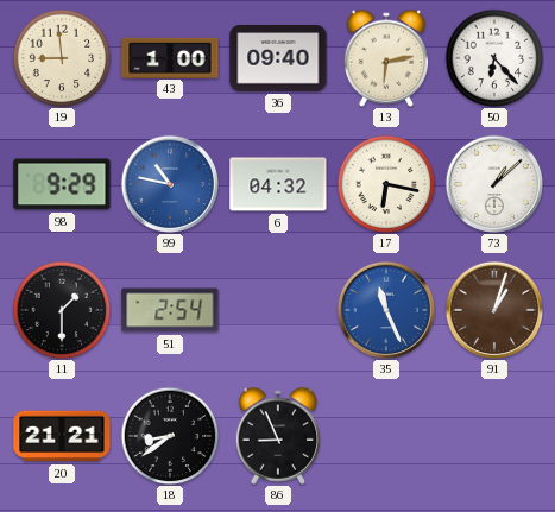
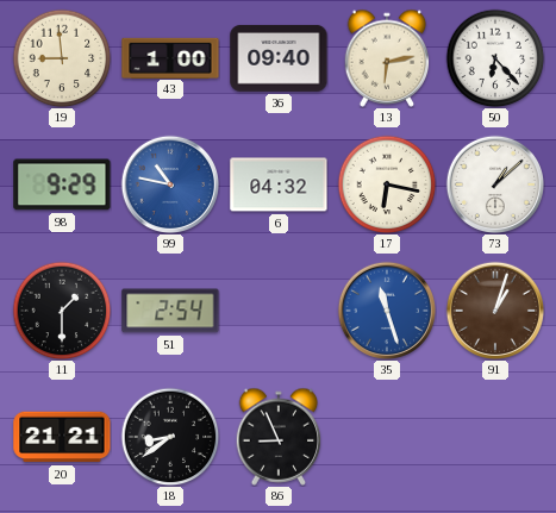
35: 11:26 -> 11:27 (386, 309)
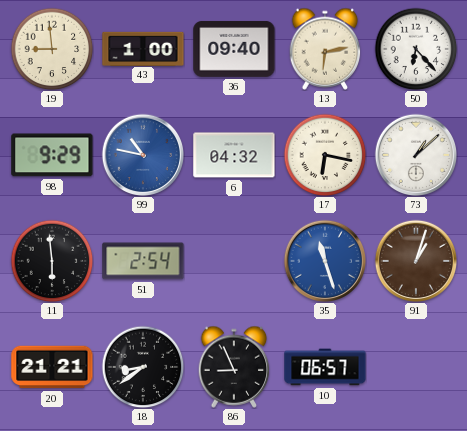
11: 1:30 -> 5:59 (52, 261)
10: none -> 06:57 (325, 367)
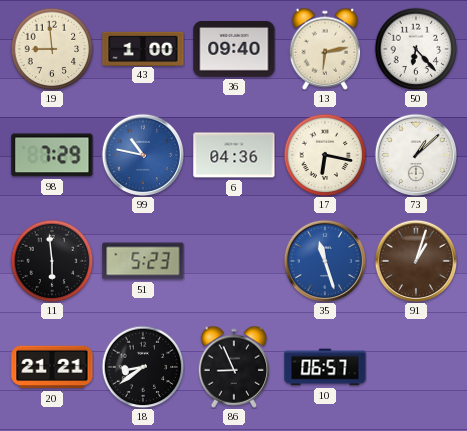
98: 9:29 -> 7:29 (52, 155)
6: 04:32 -> 04:36 (234, 155)
51: 2:54 -> 5:23 (143, 261)
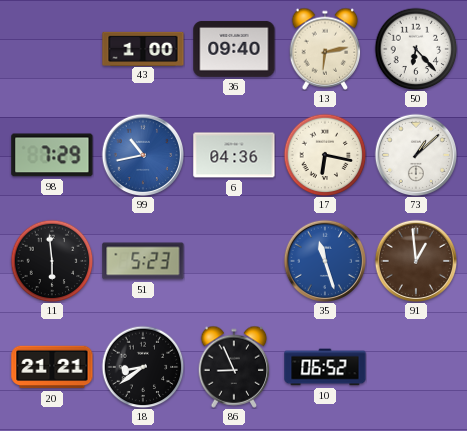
19: 8:59 -> none (52, 49)
99: 10:47 -> 10:43 (142, 154)
91: 1:03 -> 12:59 (415, 260)
10: 06:57 -> 06:52 (325, 367)
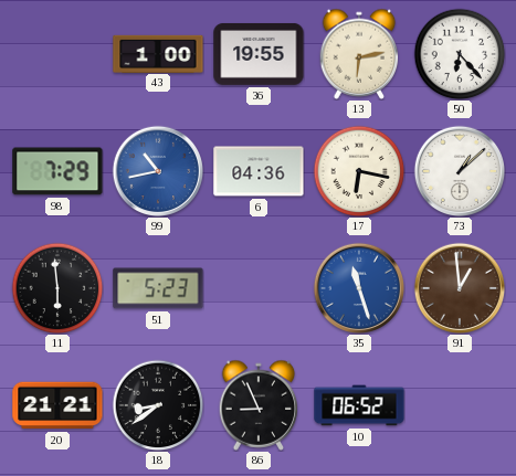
36: 09:40 -> 19:55 (259, 54)
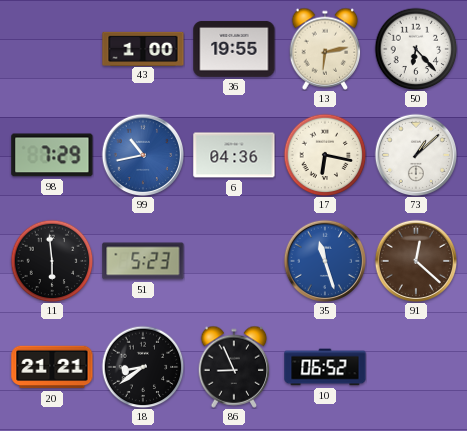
91: 12:59 -> 12:22 (415, 260)
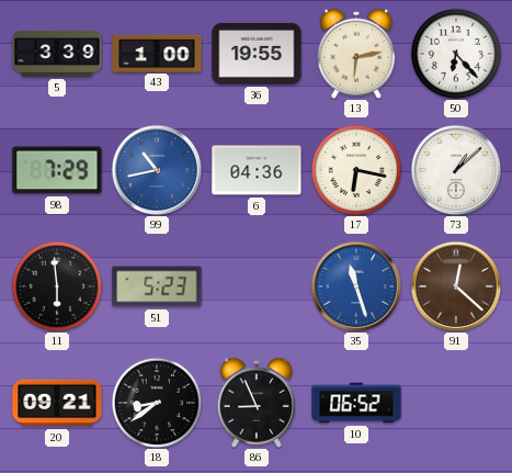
5: none -> 3:39 (57, 54)
20: 21:21 -> 09:21 (57, 403)
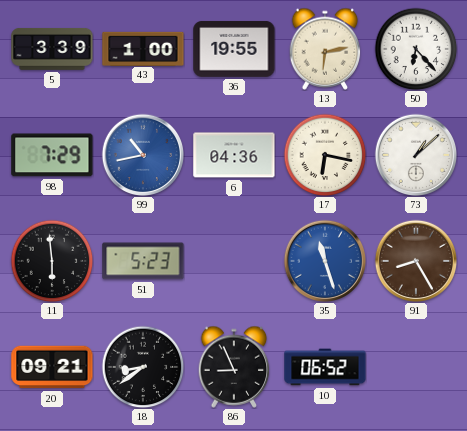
91: 12:22 -> 8:25 (415, 260)
